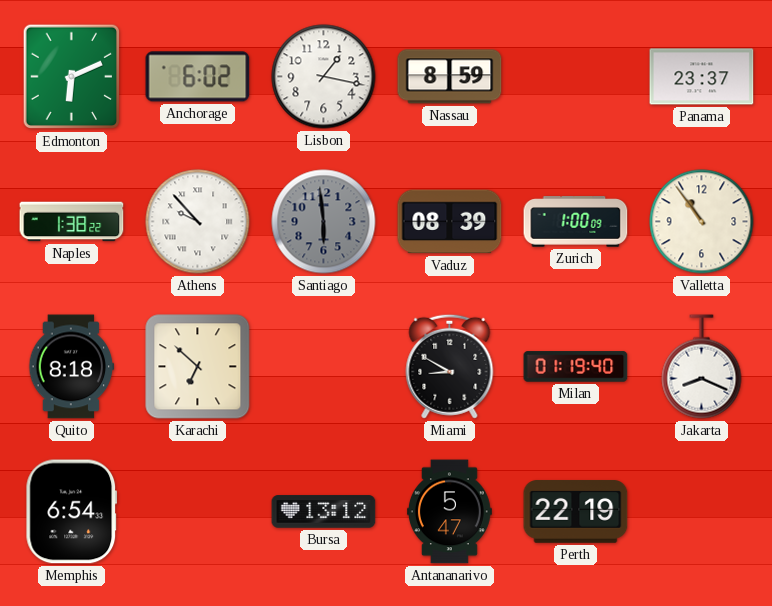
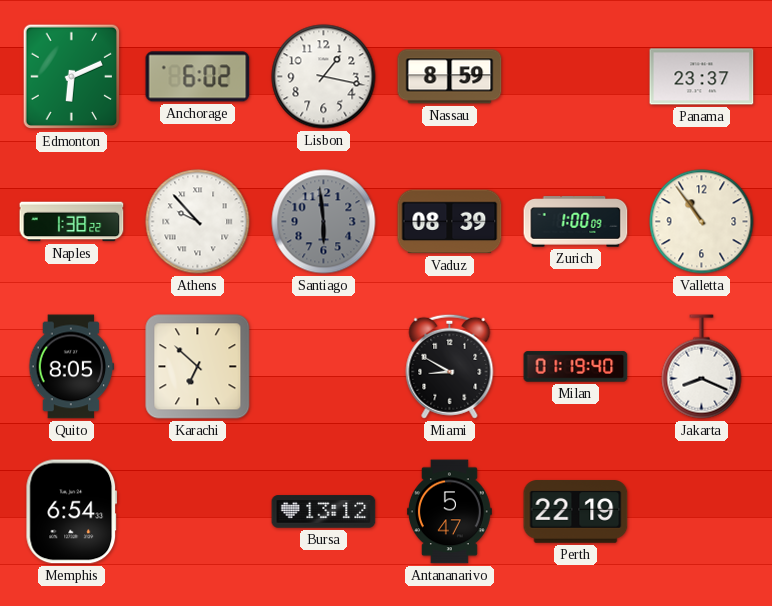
Quito: 8:18 -> 8:05 (72, 367)
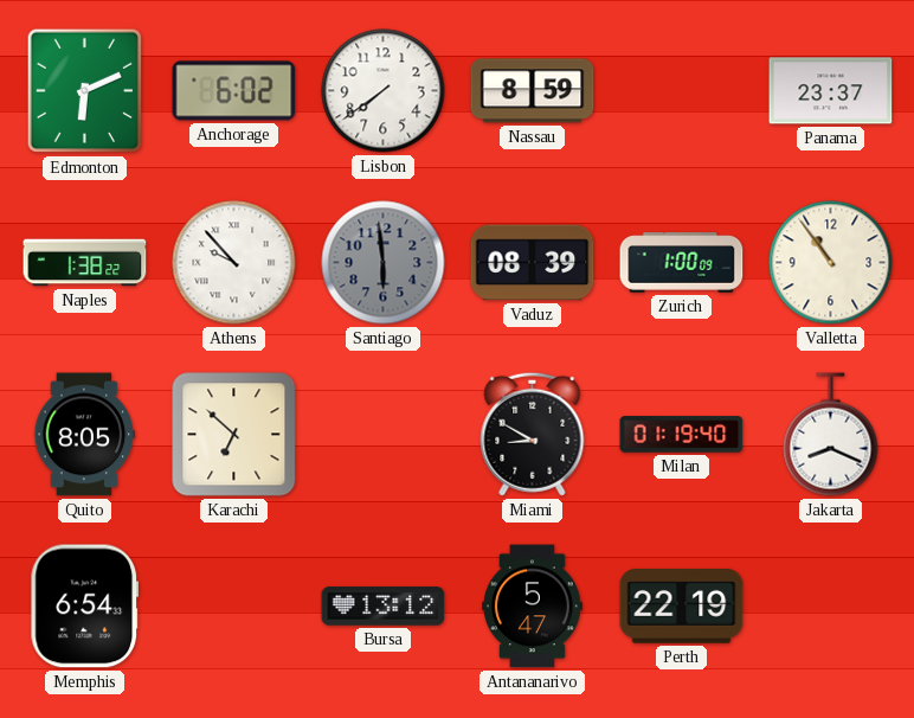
Lisbon: 1:17 -> 7:39 (384, 91)
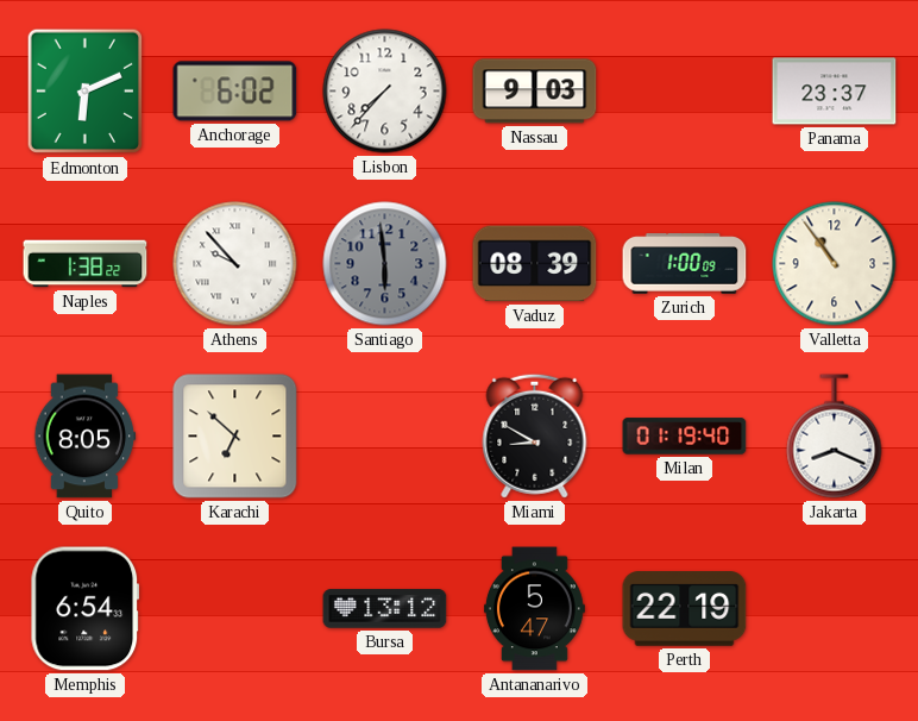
Lisbon: 7:39 -> 7:37 (385, 92)
Nassau: 8:59 -> 9:03 (535, 92)
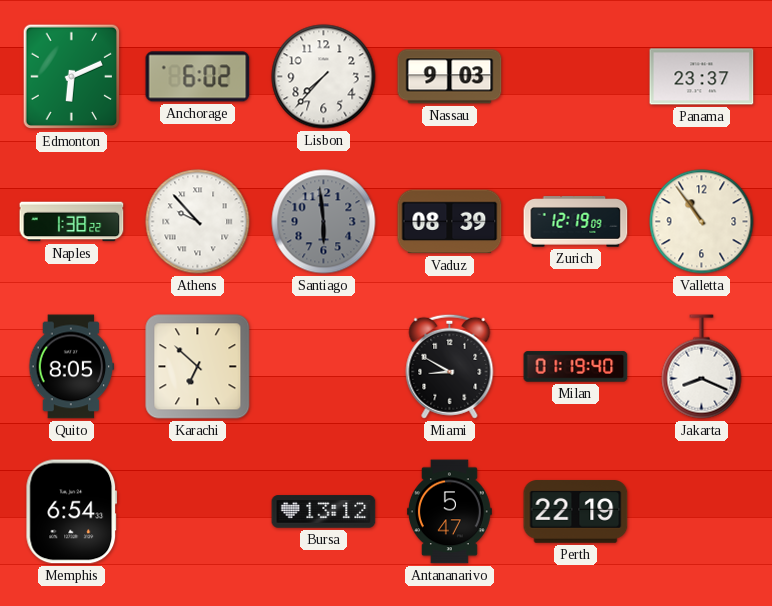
Zurich: 1:00 -> 12:19 (576, 222)
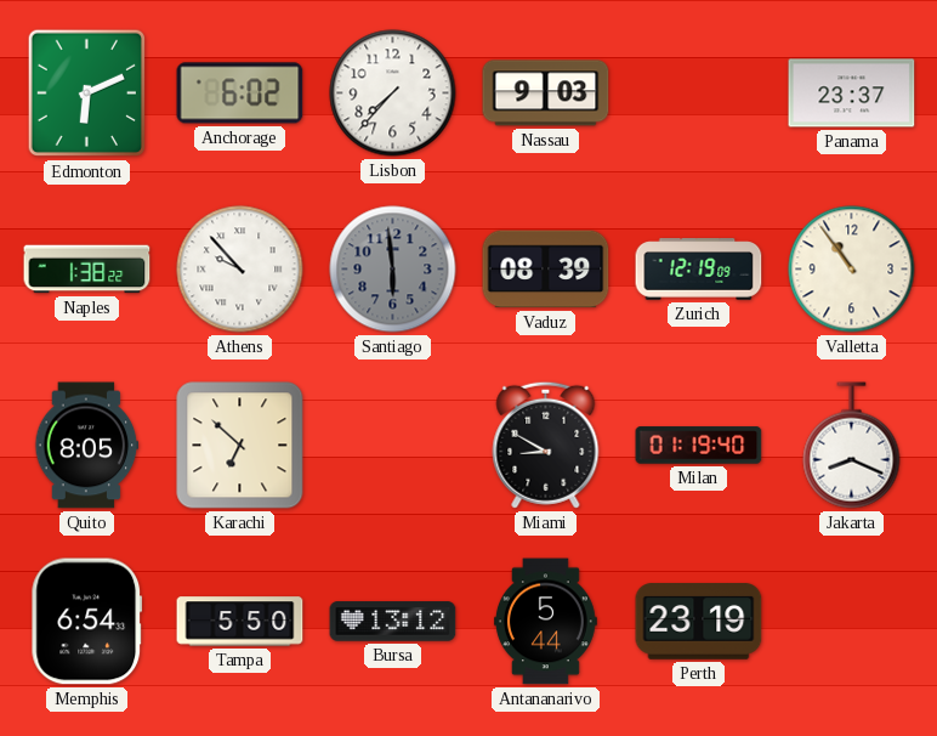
Tampa: none -> 5:50 (240, 622)
Antananarivo: 5:47 -> 5:44 (545, 622)
Perth: 22:19 -> 23:19 (699, 622)
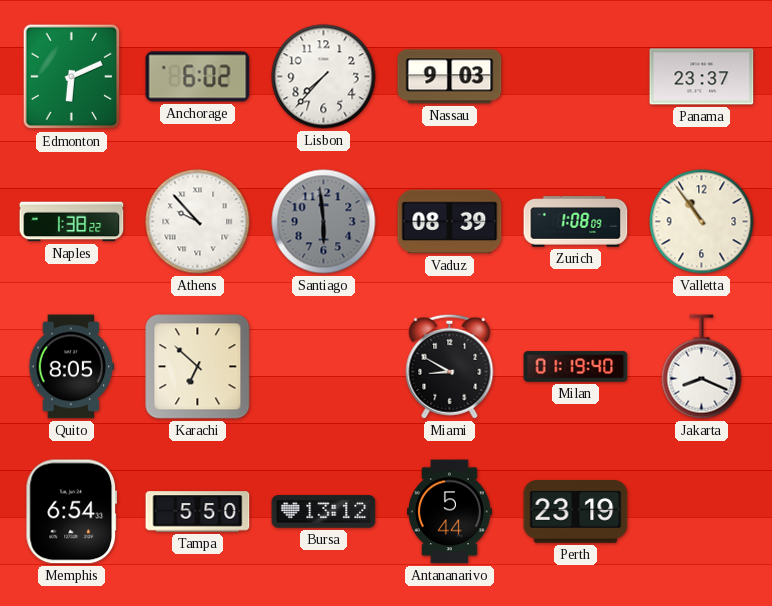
Zurich: 12:19 -> 1:08 (576, 222)
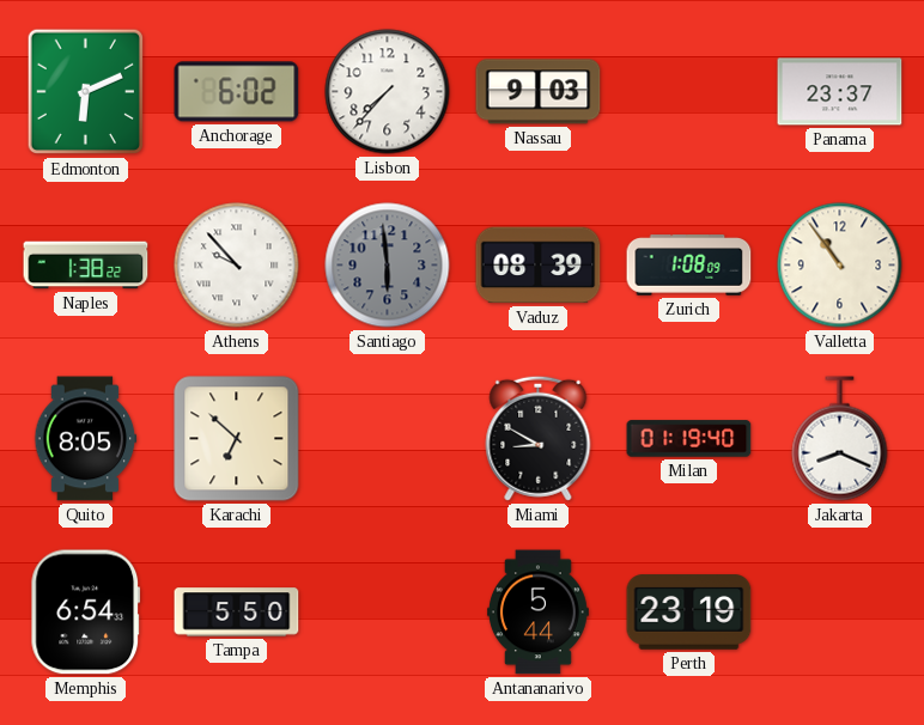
Bursa: 13:12 -> none (324, 512)
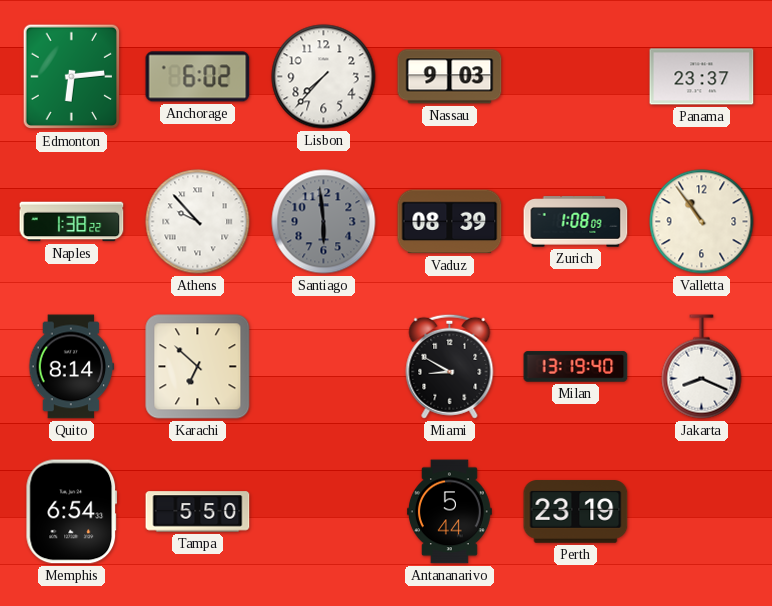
Edmonton: 6:11 -> 6:14 (71, 77)
Quito: 8:05 -> 8:14 (72, 367)
Milan: 01:19 -> 13:19 (576, 367)
